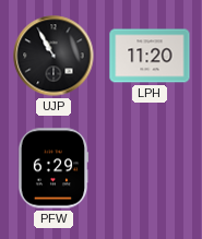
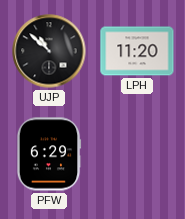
UJP: 10:55 -> 10:52 (49, 51)
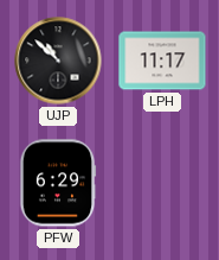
LPH: 11:20 -> 11:17 (162, 61)
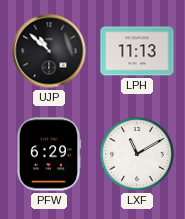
LPH: 11:17 -> 11:13 (137, 51)
LXF: none -> 11:10 (137, 154)
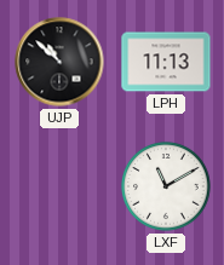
PFW: 6:29 -> none (49, 154)
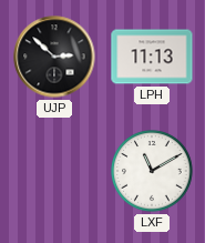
UJP: 10:52 -> 2:52 (54, 57)
